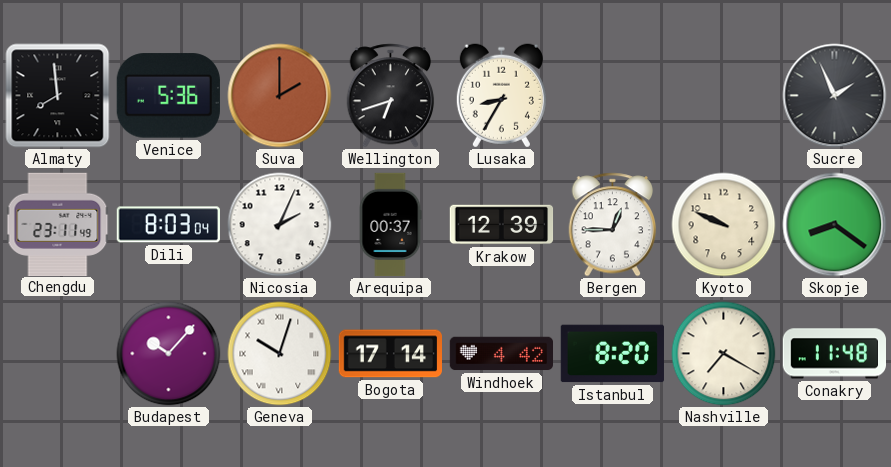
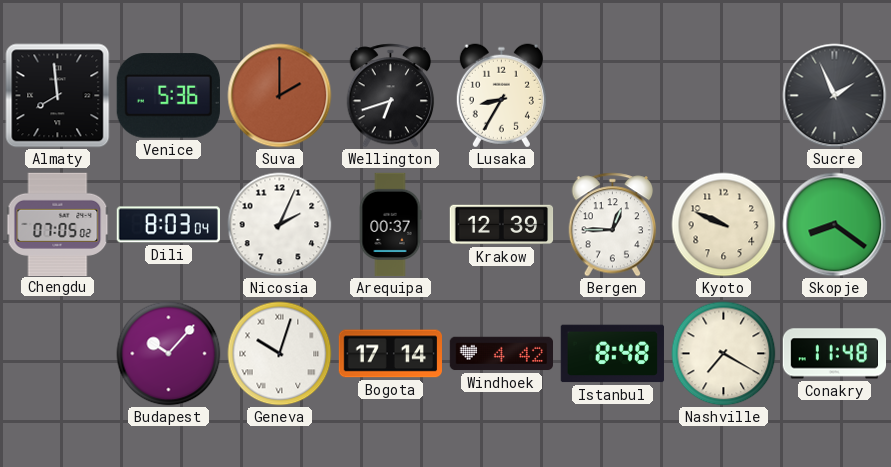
Chengdu: 23:11 -> 07:05 (58, 224)
Istanbul: 8:20 -> 8:48 (612, 354)
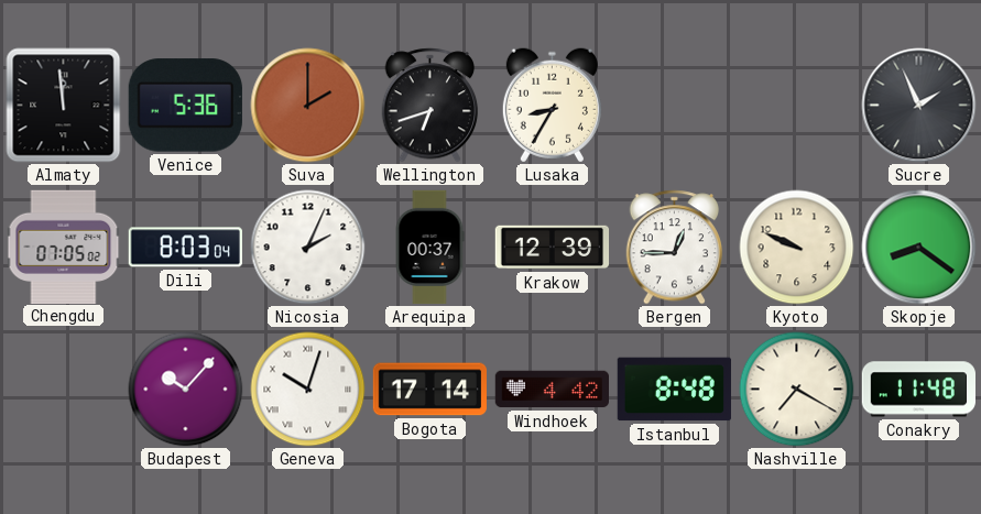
Almaty: 7:59 -> 11:59 (64, 106)
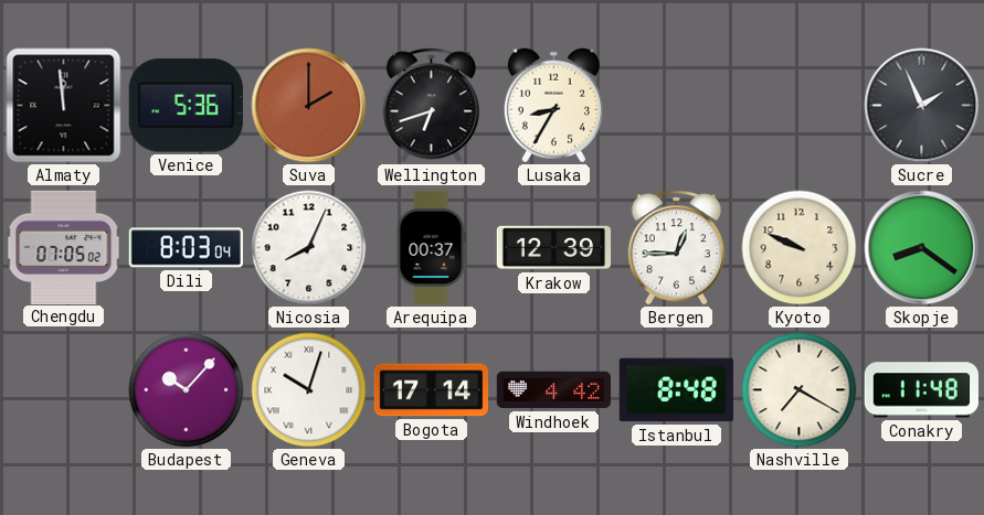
Nicosia: 2:04 -> 8:04 (309, 248)
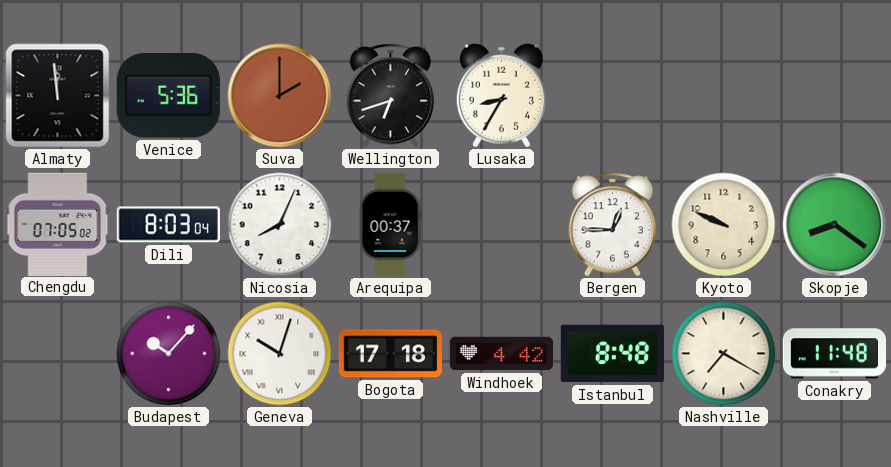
Sucre: 1:56 -> none (922, 106)
Krakow: 12:39 -> none (554, 248)
Bogota: 17:14 -> 17:18 (390, 354)
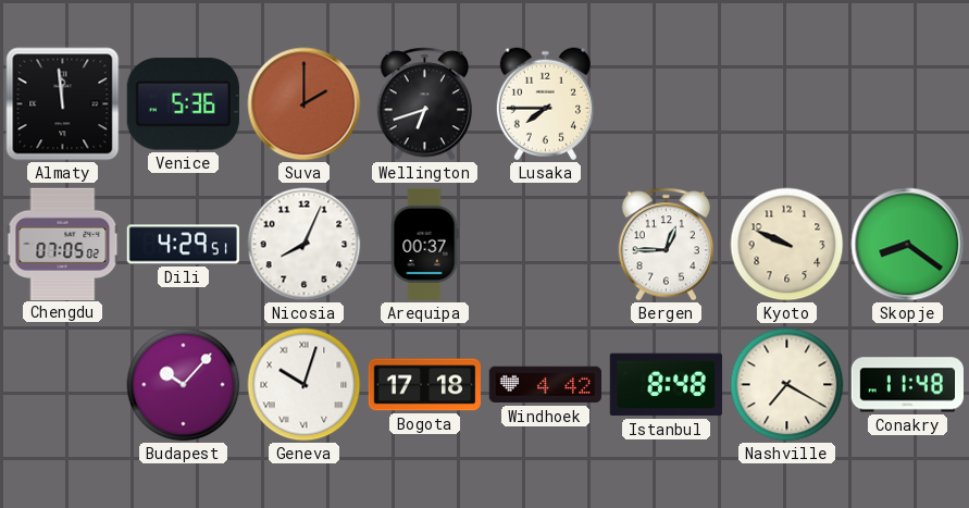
Lusaka: 8:35 -> 7:45 (545, 104)
Dili: 8:03 -> 4:29 (183, 245)
